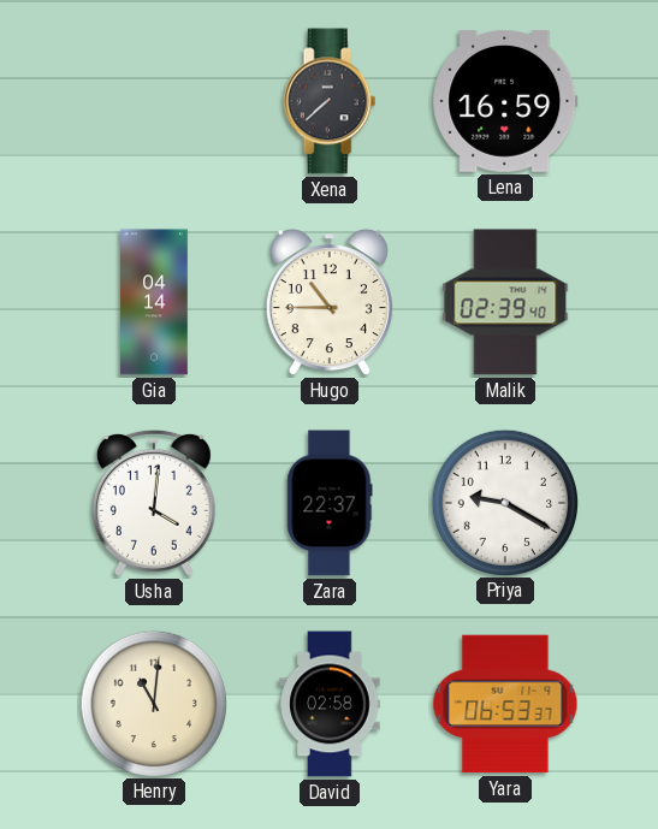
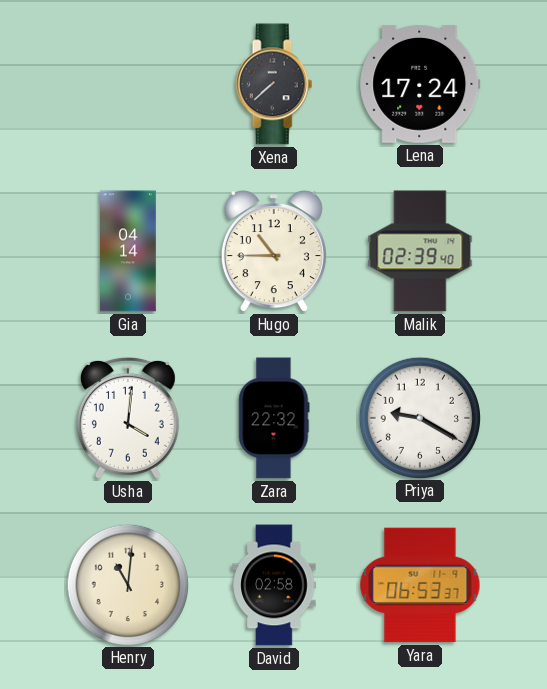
Lena: 16:59 -> 17:24 (420, 84)
Zara: 22:37 -> 22:32 (274, 418)
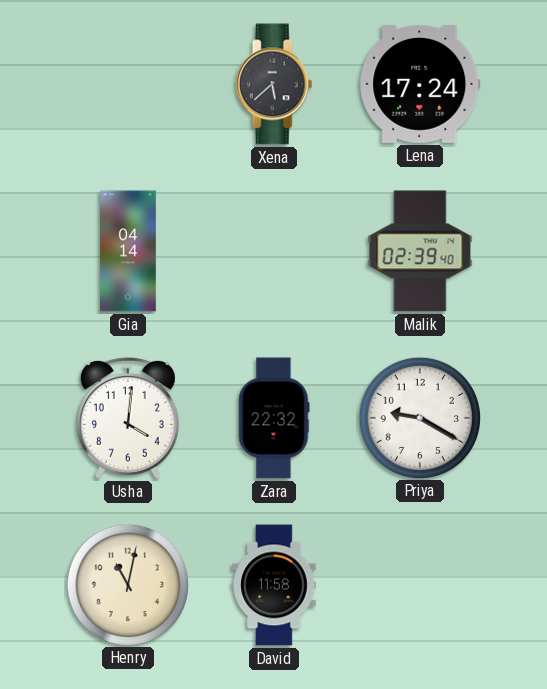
Xena: 7:38 -> 5:38 (274, 84)
Hugo: 10:45 -> none (274, 252)
Henry: 11:01 -> 11:02 (127, 584)
David: 02:58 -> 11:58 (274, 585)
Yara: 06:53 -> none (420, 585)
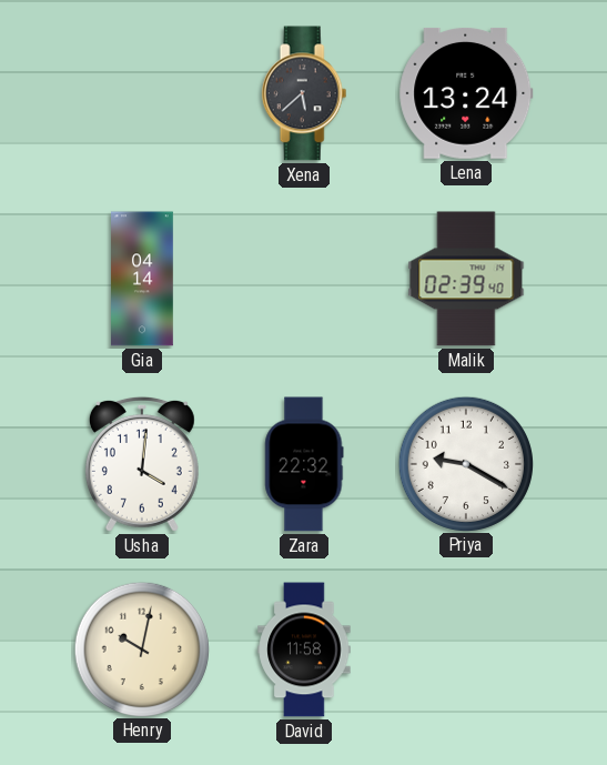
Lena: 17:24 -> 13:24 (466, 93)
Henry: 11:02 -> 10:02 (141, 648)
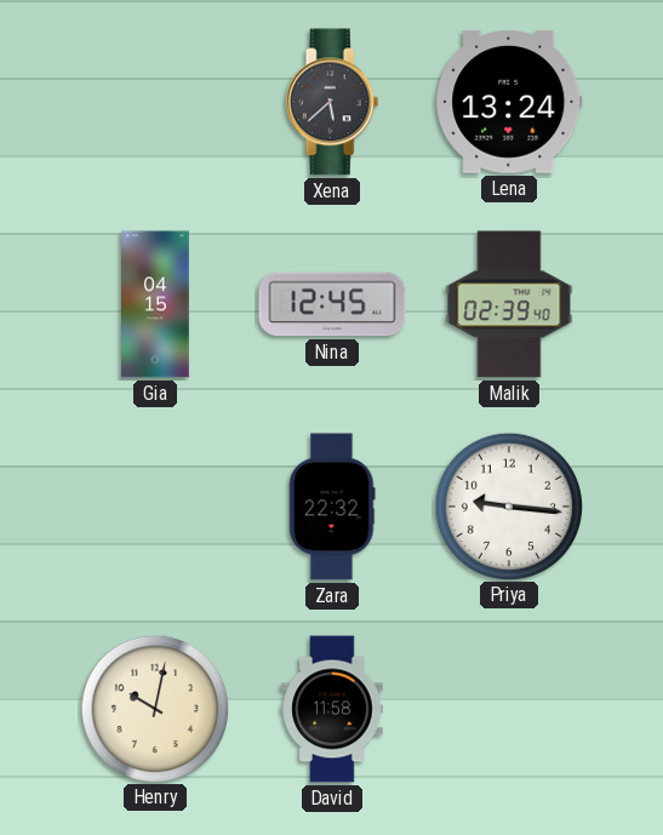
Gia: 04:14 -> 04:15 (156, 304)
Nina: none -> 12:45 (332, 304)
Usha: 4:01 -> none (142, 464)
Priya: 9:20 -> 9:16 (508, 505)
